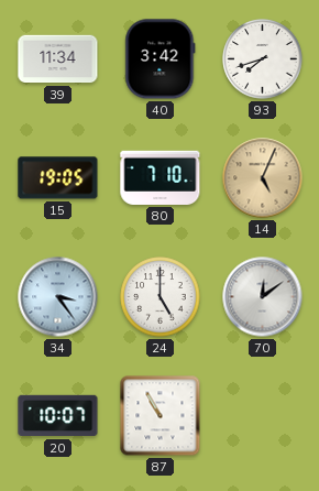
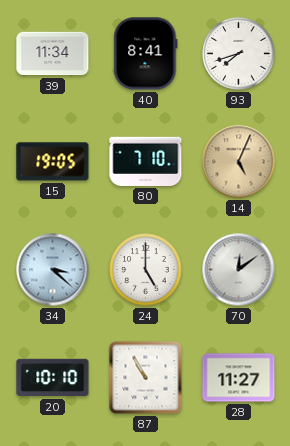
40: 3:42 -> 8:41 (146, 54)
34: 3:24 -> 3:22 (53, 270)
20: 10:07 -> 10:10 (53, 378)
28: none -> 11:27 (239, 378)
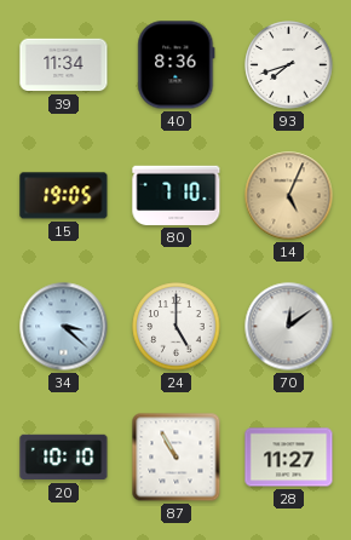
40: 8:41 -> 8:36 (177, 65)
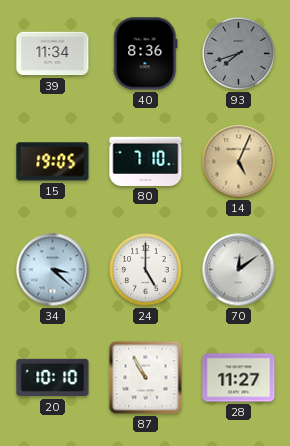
93 dial: white -> grey (239, 54)
